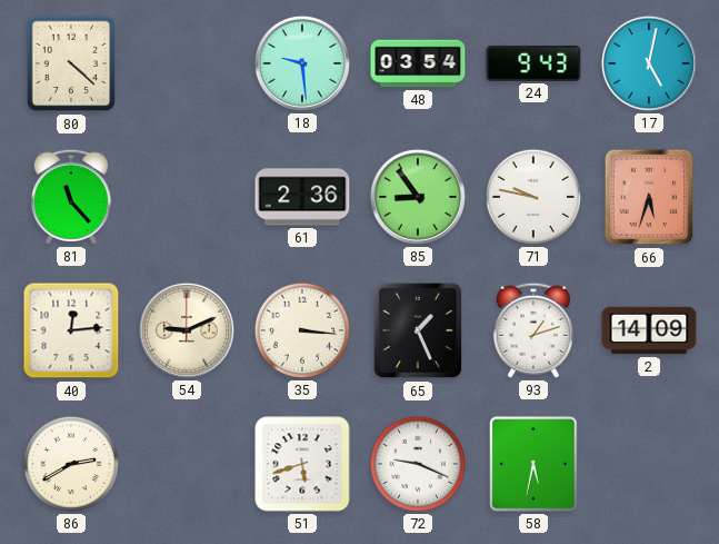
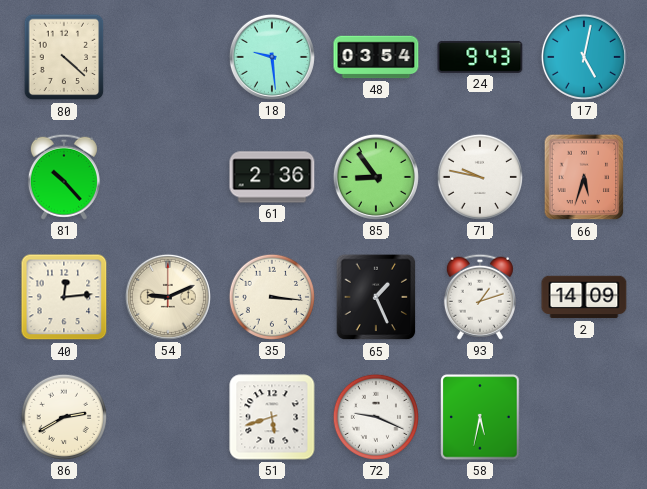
81: 11:23 -> 10:23 (64, 177)
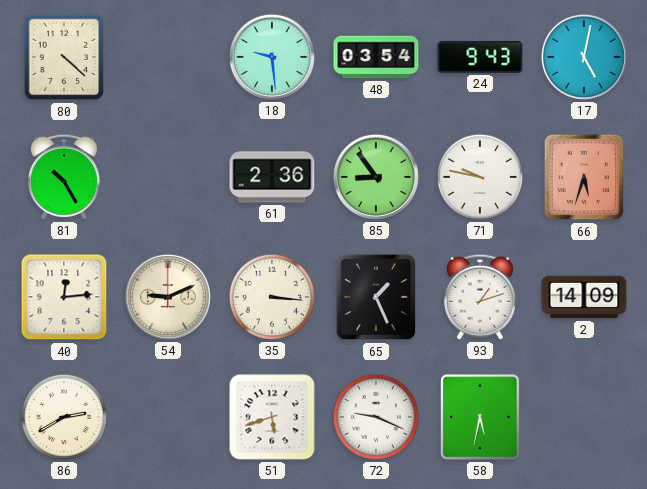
81: 10:23 -> 10:25 (64, 177)
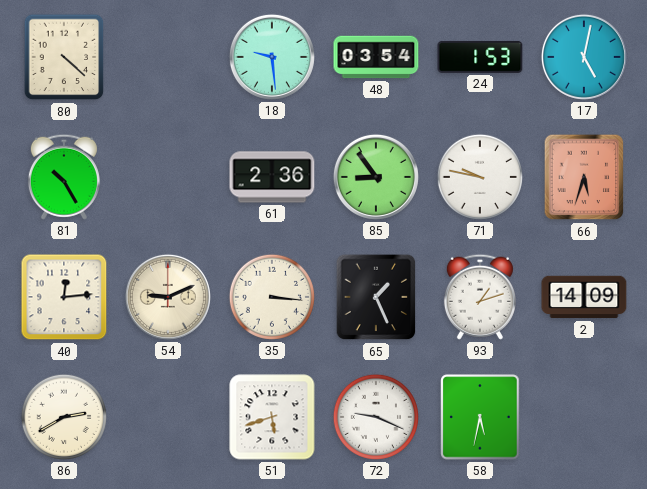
24: 9:43 -> 1:53 (480, 57)
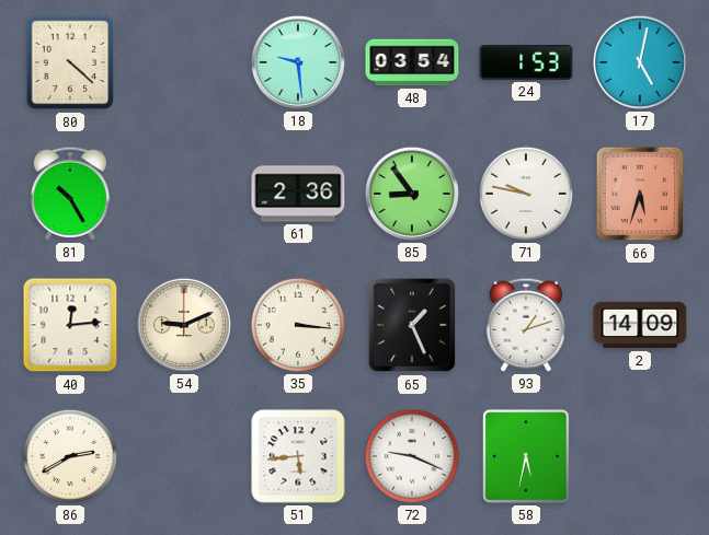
51: 5:42 -> 5:44 (298, 456)
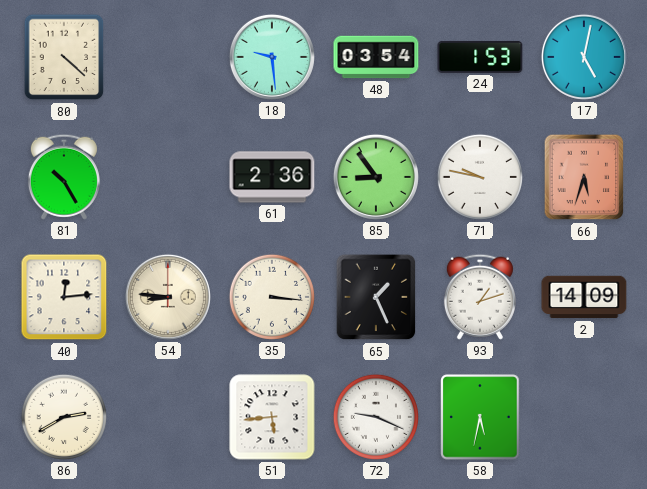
54: 9:11 -> 8:46 (168, 297)
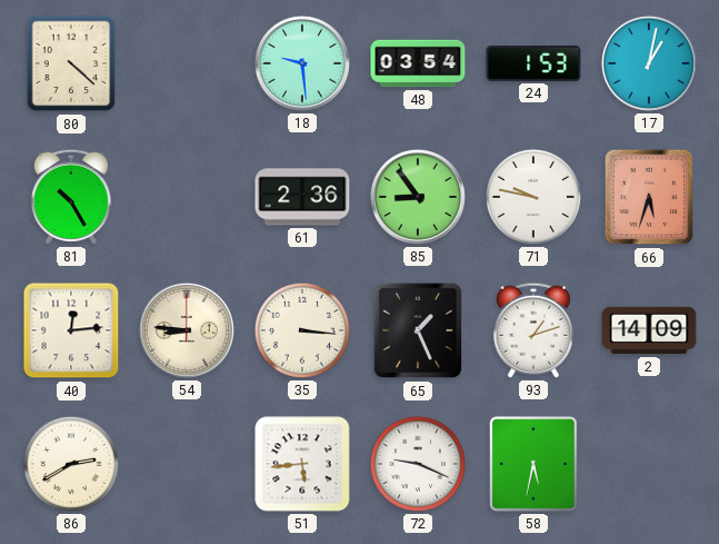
17: 5:02 -> 1:02 (649, 63)
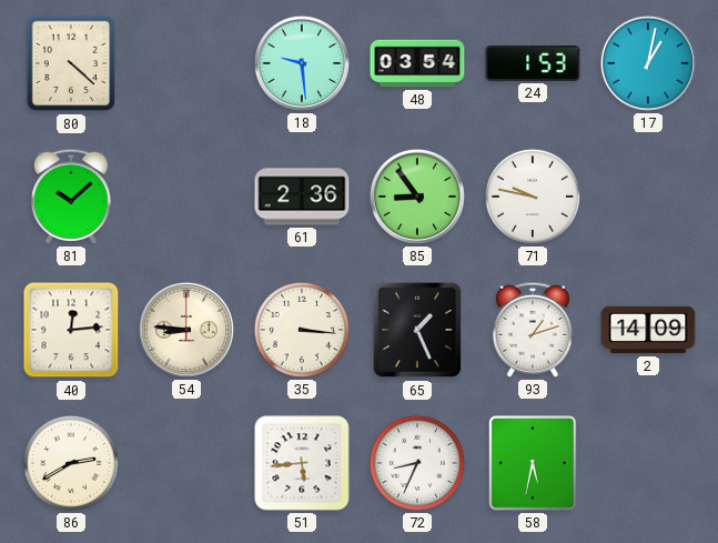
81: 10:25 -> 10:08 (71, 197)
66: 5:33 -> none (649, 197)
72: 9:19 -> 8:34 (417, 463)
